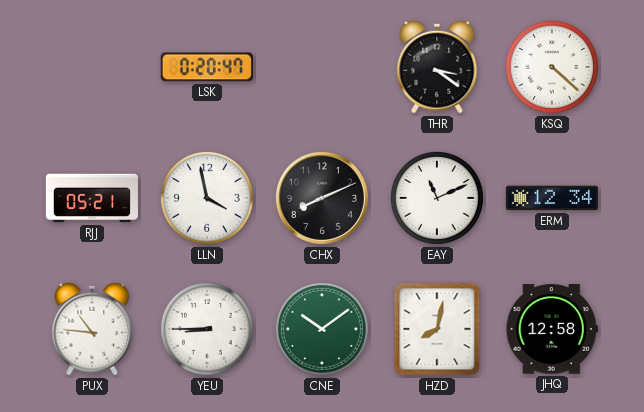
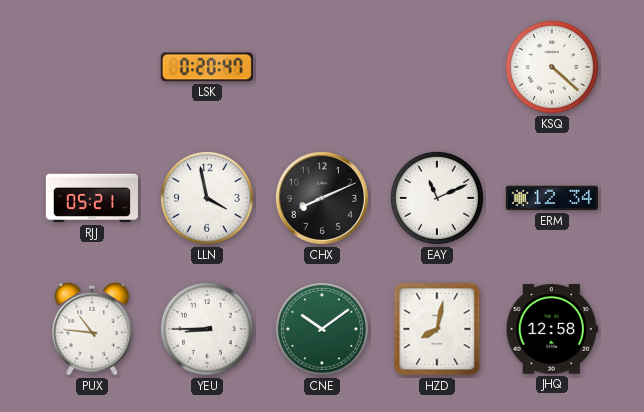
THR: 3:21 -> none (437, 67)
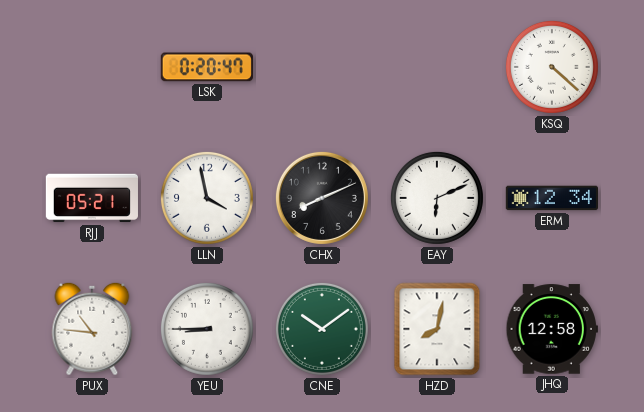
EAY: 11:11 -> 6:11 (437, 198)
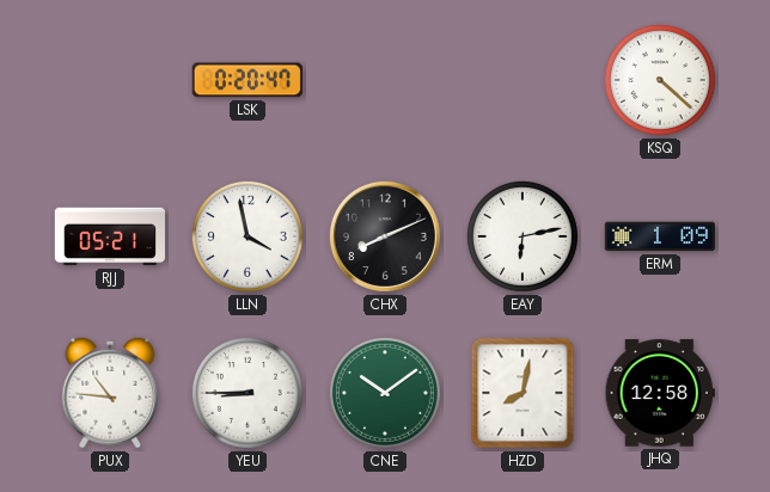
EAY: 6:11 -> 6:13 (522, 236)
ERM: 12:34 -> 1:09 (659, 236)
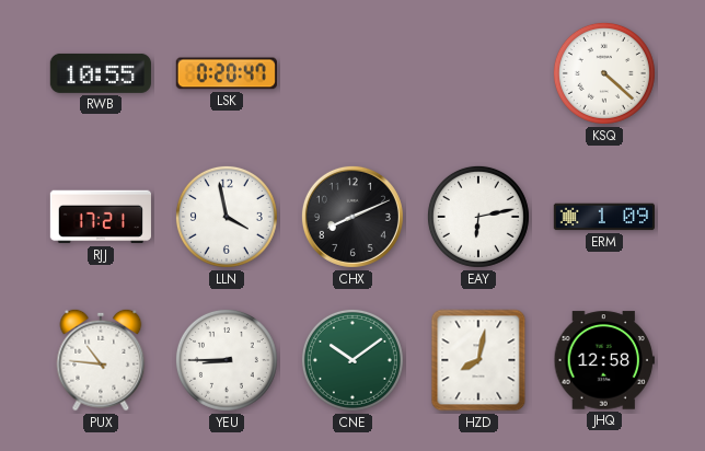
RWB: none -> 10:55 (101, 73)
RJJ: 05:21 -> 17:21 (100, 217)
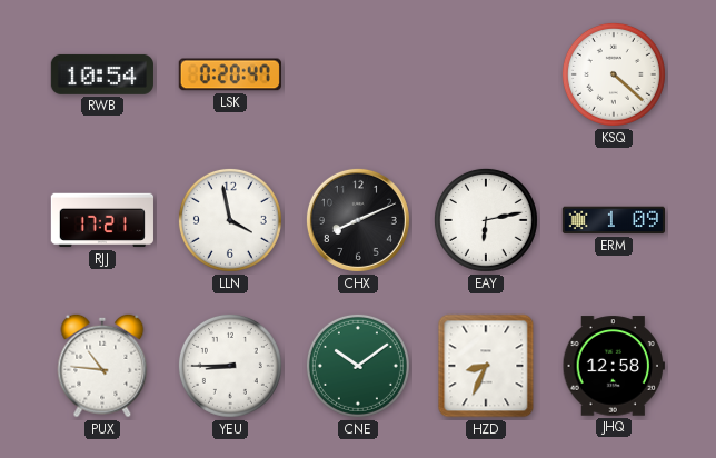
RWB: 10:55 -> 10:54 (102, 74)
HZD: 8:02 -> 8:34 (486, 366)
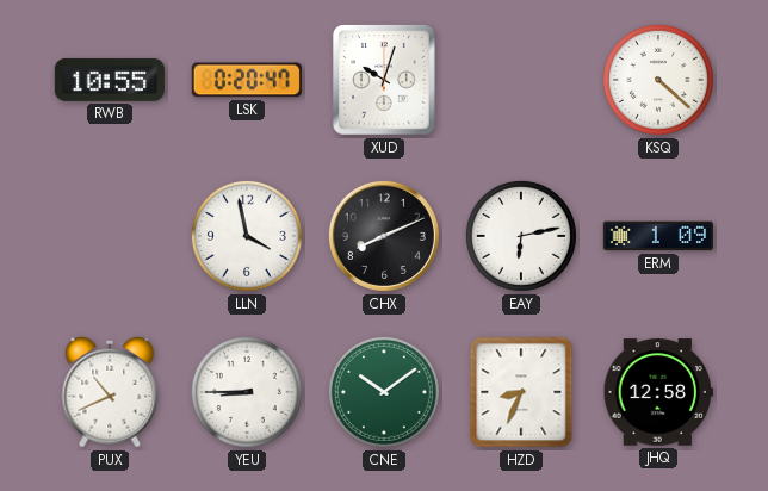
RWB: 10:54 -> 10:55 (110, 80)
XUD: none -> 10:03 (385, 80)
RJJ: 17:21 -> none (101, 220)
PUX: 10:46 -> 10:41 (110, 392)
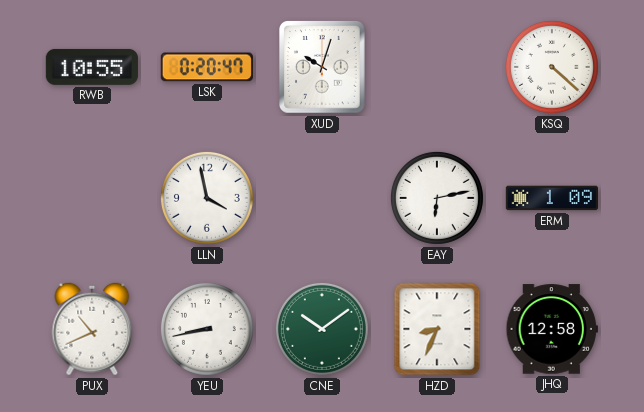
CHX: 8:11 -> none (384, 236)
YEU: 8:45 -> 8:43 (207, 329)
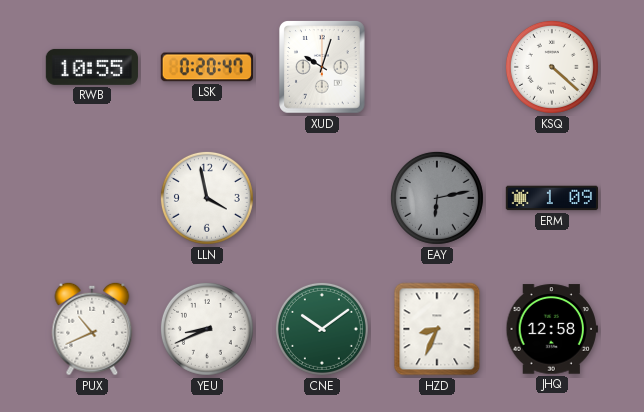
EAY dial: white -> grey (437, 198)
YEU: 8:43 -> 8:41 (207, 329)
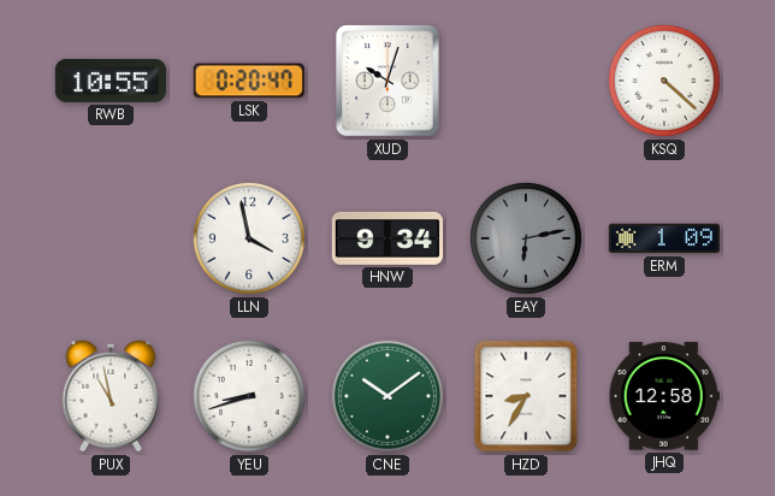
HNW: none -> 9:34 (387, 238)
PUX: 10:41 -> 10:58 (111, 396)
YEU: 8:41 -> 8:42 (249, 396)
HZD: 8:34 -> 8:35 (526, 396)
